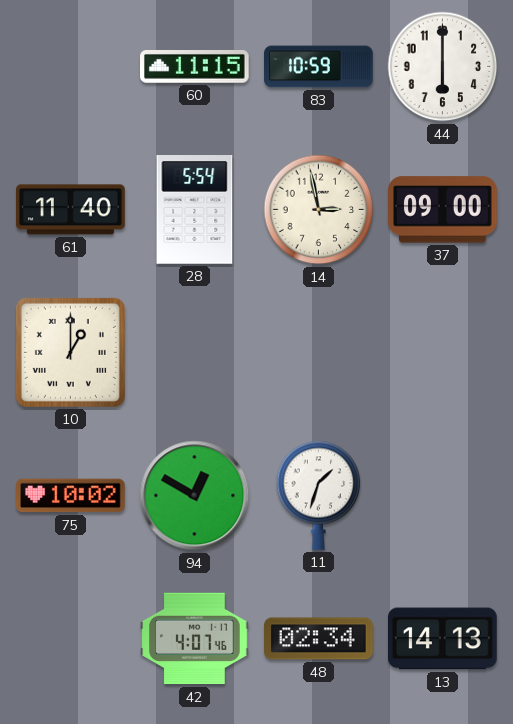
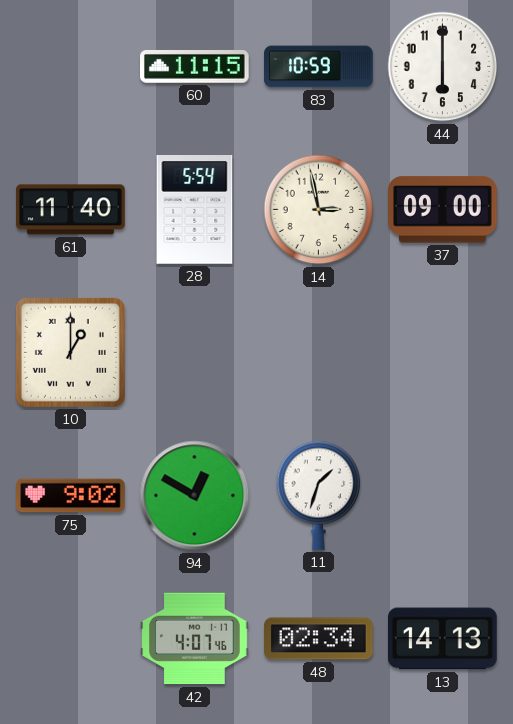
75: 10:02 -> 9:02 (71, 496)
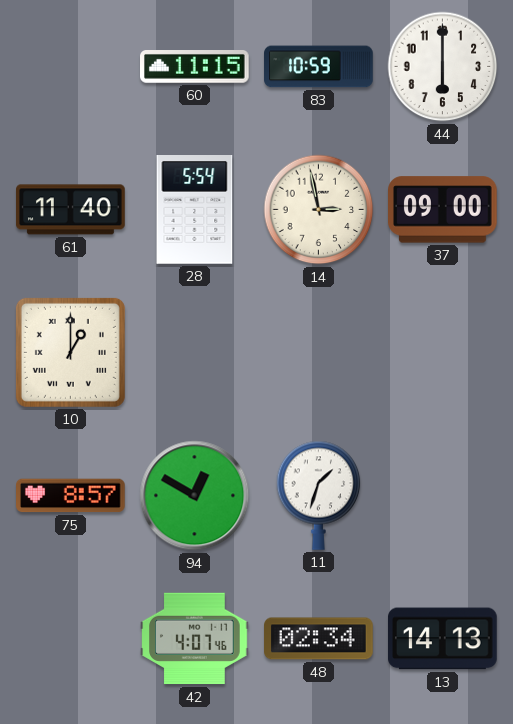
75: 9:02 -> 8:57 (71, 496)
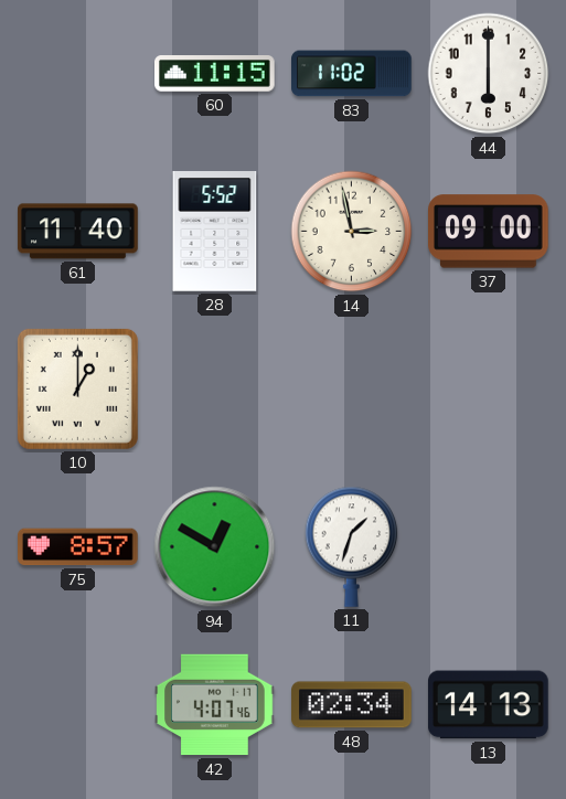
83: 10:59 -> 11:02 (352, 74)
28: 5:54 -> 5:52 (215, 232)
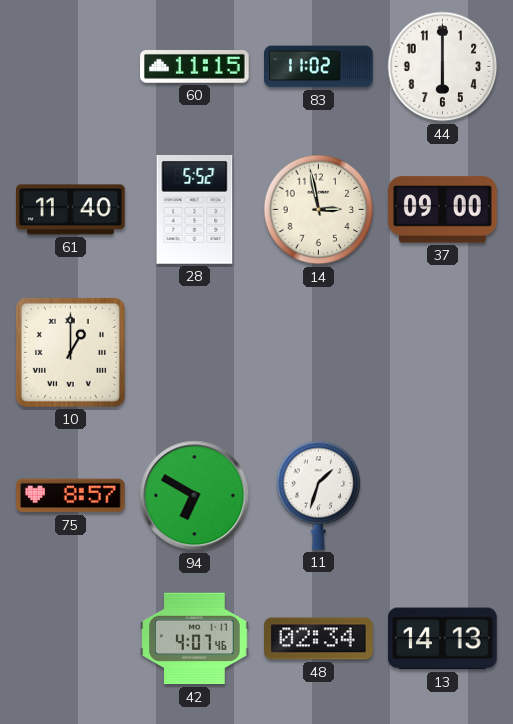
94: 12:50 -> 6:50 (195, 496)
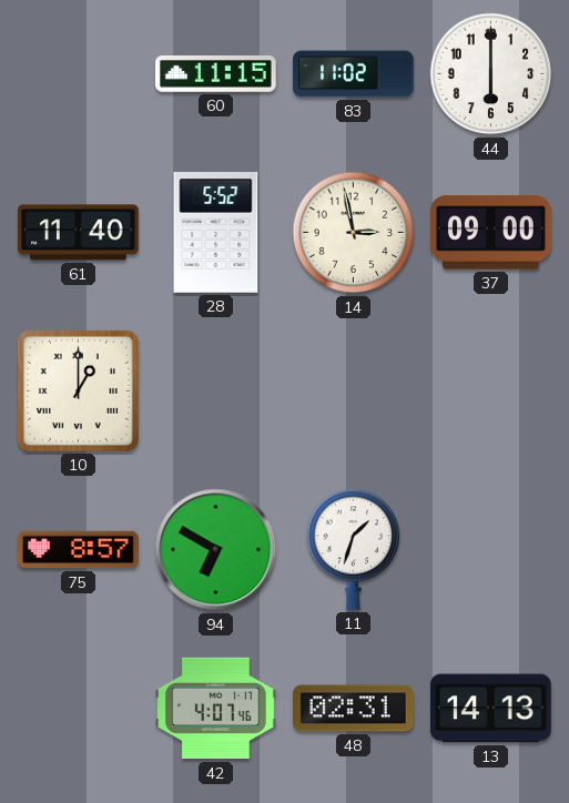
48: 02:34 -> 02:31 (354, 709)
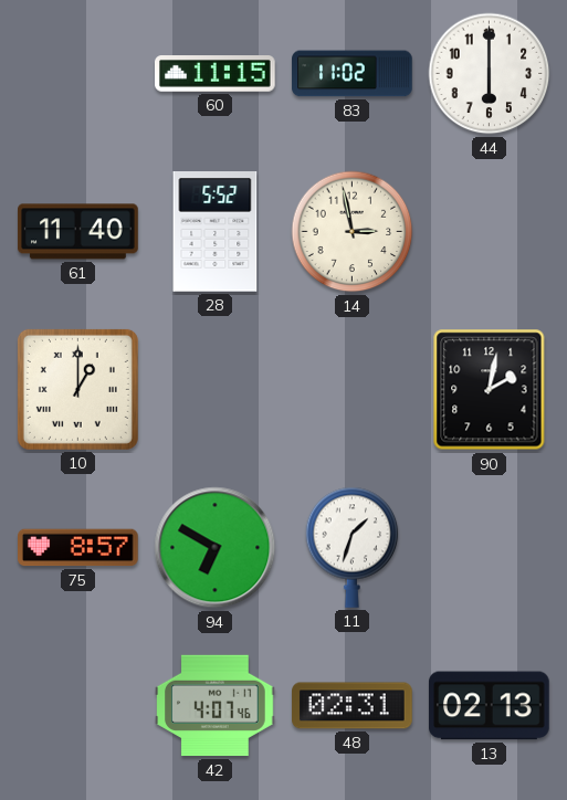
37: 09:00 -> none (491, 233)
90: none -> 2:02 (490, 390)
13: 14:13 -> 02:13 (490, 706)
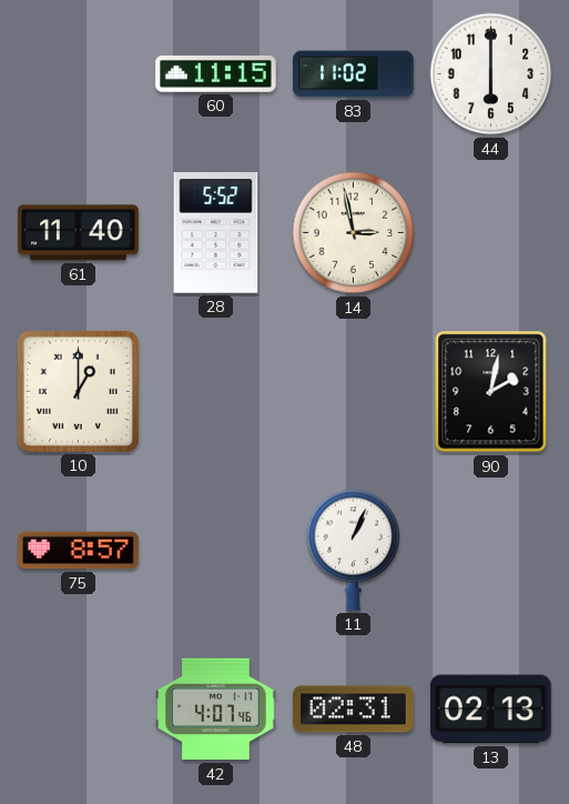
94: 6:50 -> none (216, 548)
11: 1:33 -> 1:04 (354, 550)
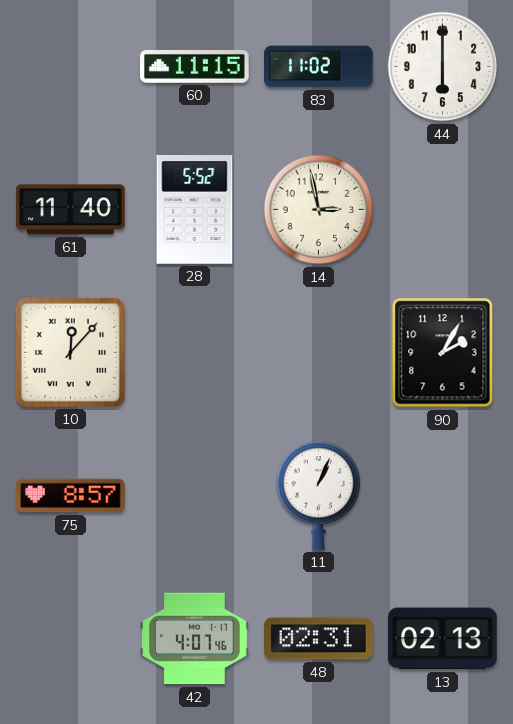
10: 1:00 -> 12:07 (70, 352)
90: 2:02 -> 2:05 (443, 353)
